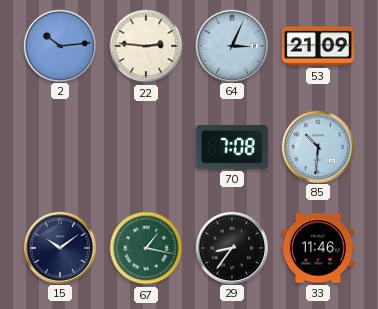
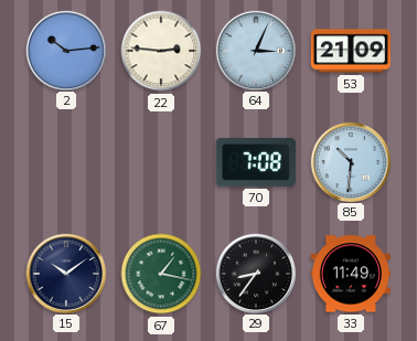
33: 11:46 -> 11:49 (351, 274)
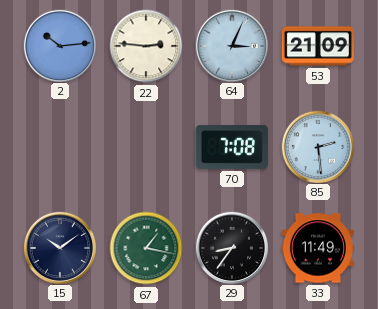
85: 10:31 -> 2:29 (317, 146)
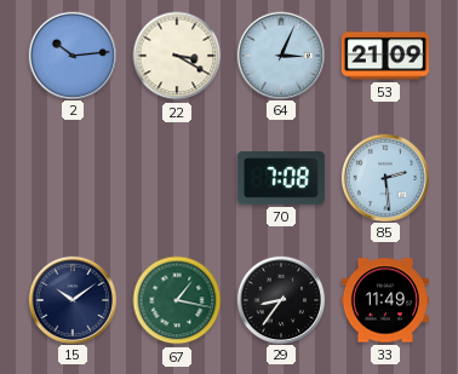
22: 2:46 -> 3:20 (177, 56)
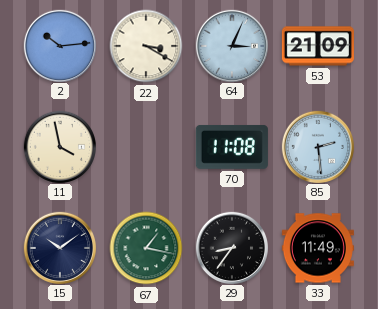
11: none -> 3:58 (59, 146)
70: 7:08 -> 11:08 (232, 147)
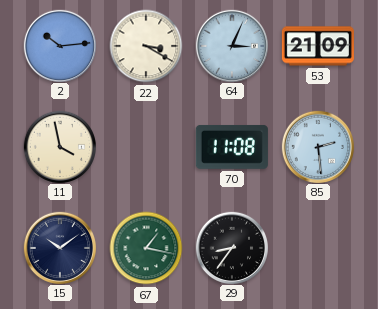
33: 11:49 -> none (318, 248)
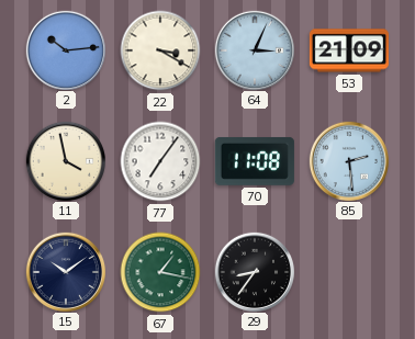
77: none -> 7:06 (160, 161)
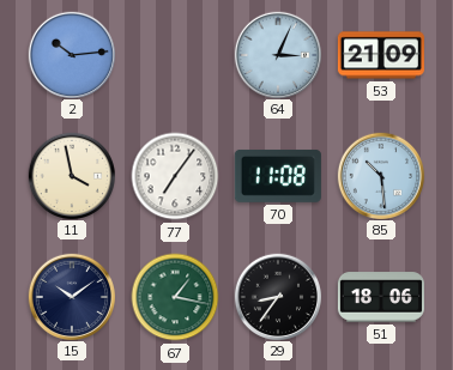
22: 3:20 -> none (160, 50)
85: 2:29 -> 10:29 (380, 175)
51: none -> 18:06 (381, 297)
